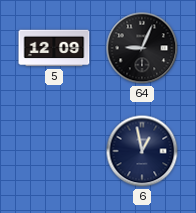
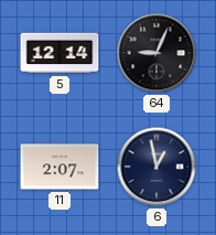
5: 12:09 -> 12:14 (60, 53)
11: none -> 2:07 (60, 167)
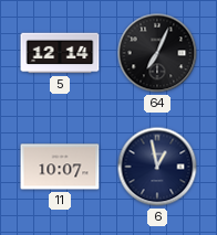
64: 9:04 -> 7:04 (157, 53)
11: 2:07 -> 10:07 (60, 167)
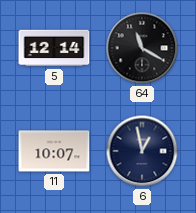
64: 7:04 -> 11:20 (142, 48)
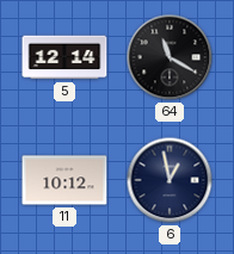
11: 10:07 -> 10:12 (64, 180)
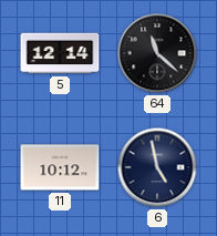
64: 11:20 -> 11:22 (157, 53)
6: 12:58 -> 4:58 (157, 167)
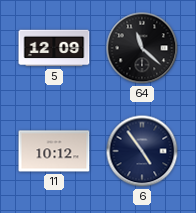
5: 12:14 -> 12:09 (54, 48)
6: 4:58 -> 4:54 (142, 151)
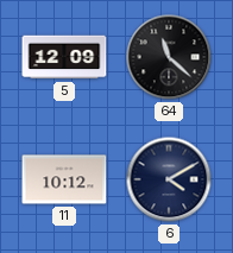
6: 4:54 -> 4:10 (169, 179)
